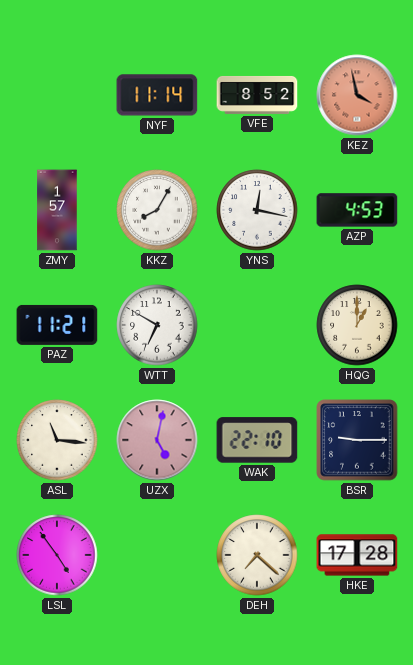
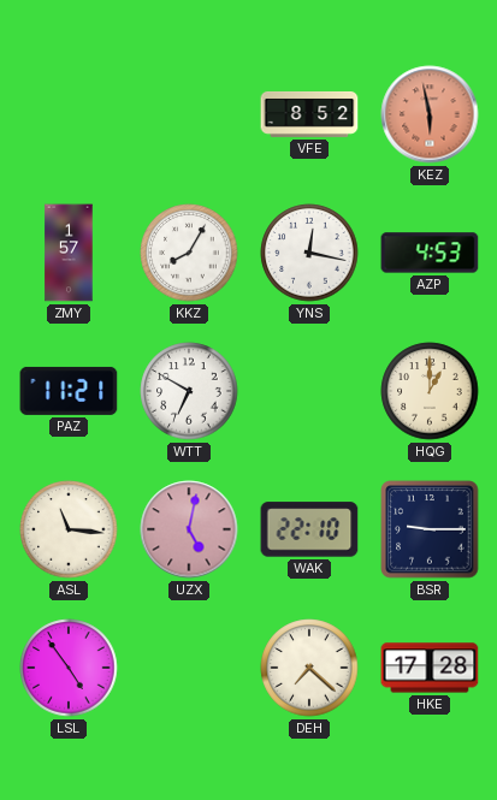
NYF: 11:14 -> none (157, 95)
KEZ: 3:58 -> 5:58 (430, 114)
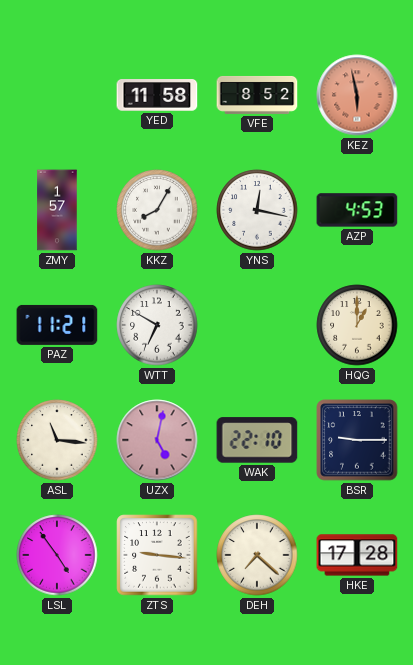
YED: none -> 11:58 (157, 95)
ZTS: none -> 9:16 (157, 555)
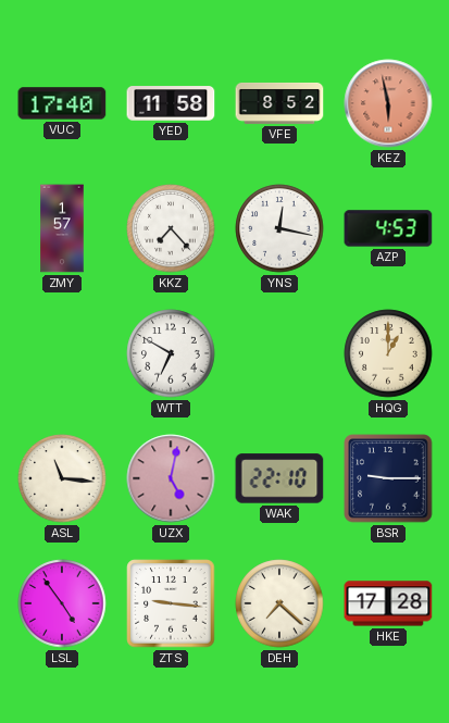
VUC: none -> 17:40 (62, 103)
KKZ: 8:05 -> 7:23 (171, 228)
PAZ: 11:21 -> none (57, 325)
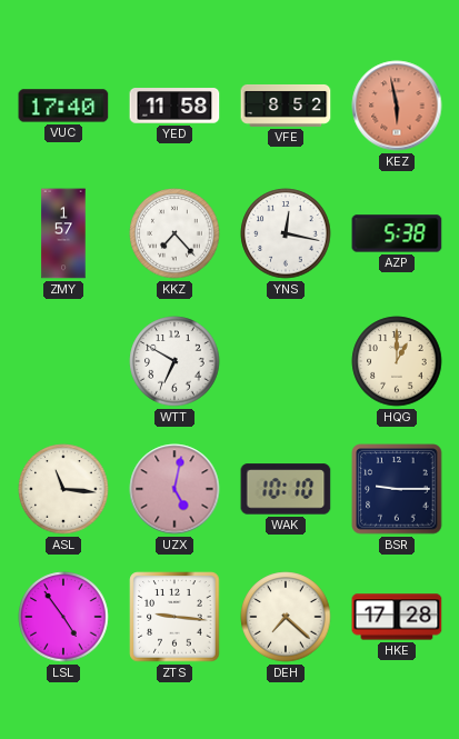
AZP: 4:53 -> 5:38 (397, 233)
WAK: 22:10 -> 10:10 (286, 489)
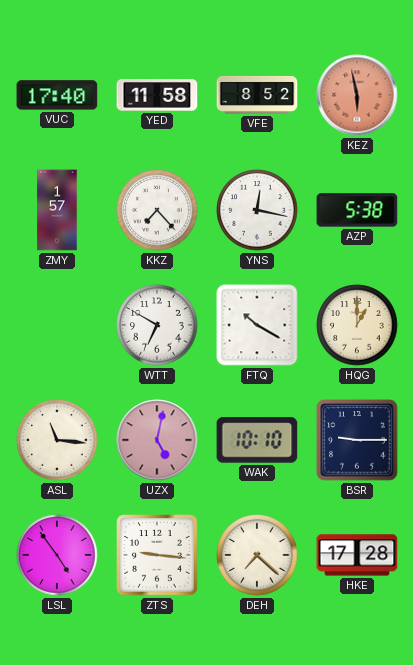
FTQ: none -> 10:20 (257, 325)
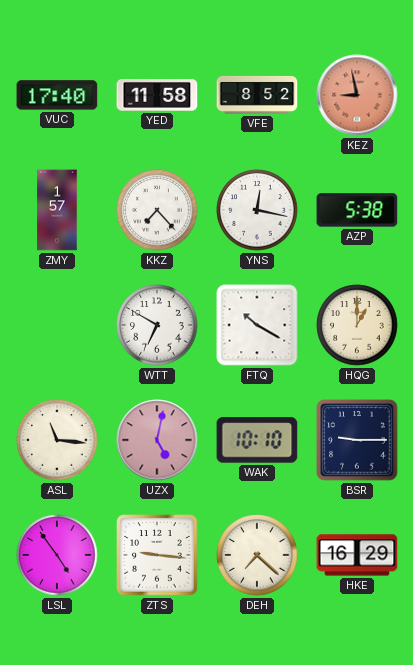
KEZ: 5:58 -> 8:58 (357, 95)
HKE: 17:28 -> 16:29 (357, 555)
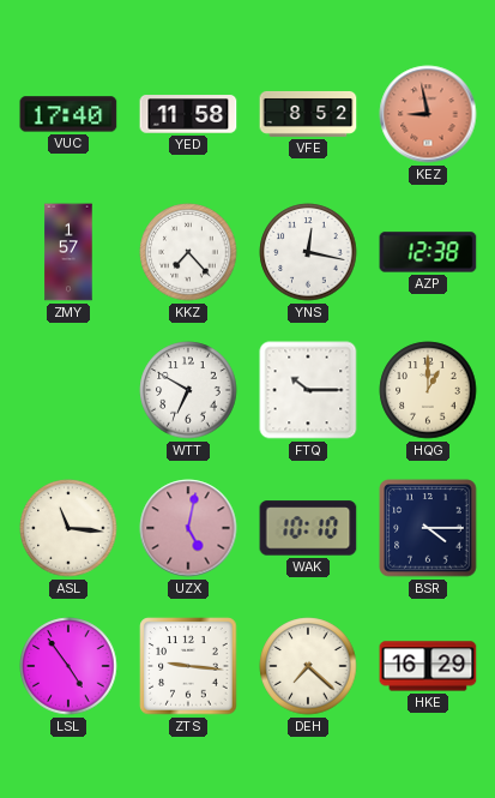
AZP: 5:38 -> 12:38 (428, 252)
FTQ: 10:20 -> 10:15 (308, 390)
BSR: 9:15 -> 4:15 (428, 528)
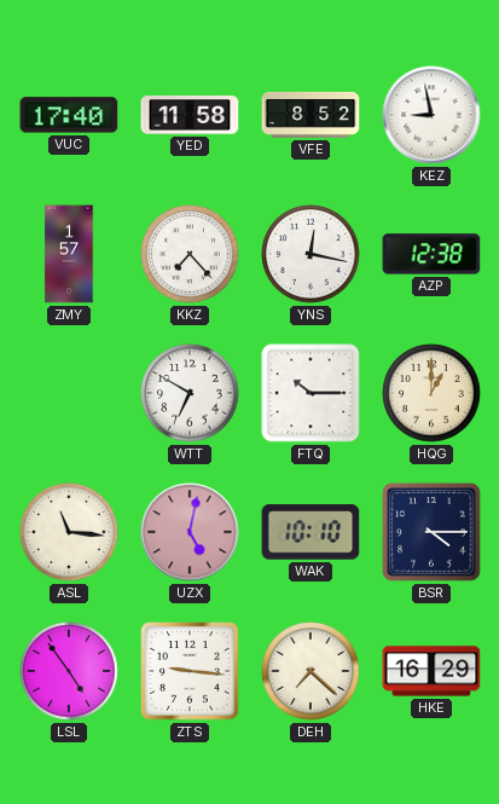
KEZ dial: salmon -> white (431, 115)
